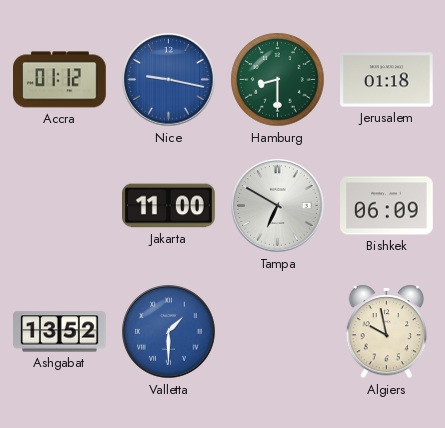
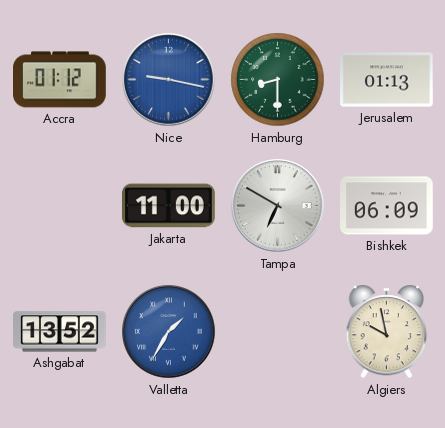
Jerusalem: 01:18 -> 01:13 (387, 80)
Valletta: 1:30 -> 1:35 (169, 332)
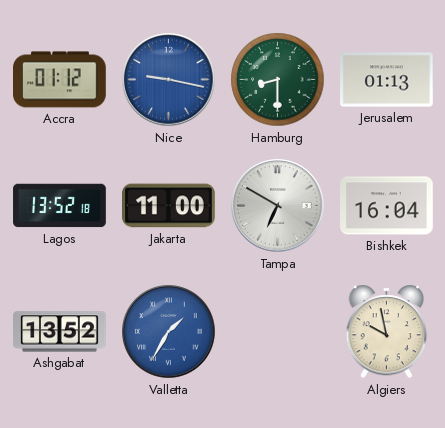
Lagos: none -> 13:52 (60, 206)
Bishkek: 06:09 -> 16:04 (387, 206)
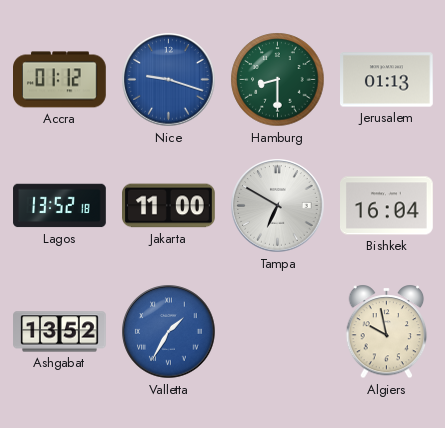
Nice: 9:17 -> 9:18 (169, 80)
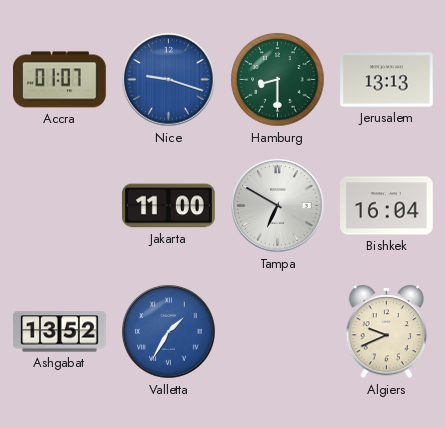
Accra: 01:12 -> 01:07 (60, 80)
Jerusalem: 01:13 -> 13:13 (387, 80)
Lagos: 13:52 -> none (60, 206)
Algiers: 9:58 -> 9:41 (387, 332)
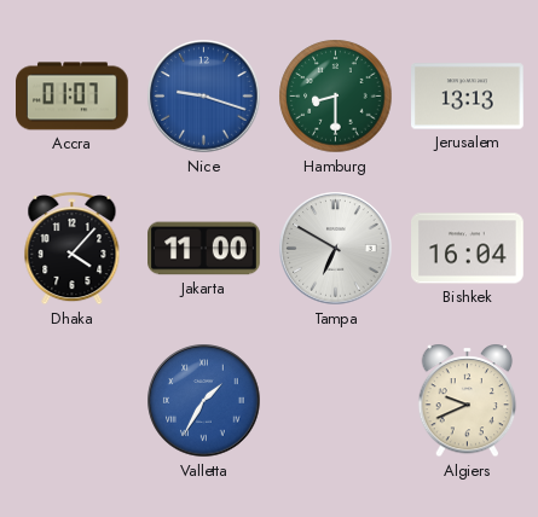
Dhaka: none -> 4:07 (73, 249)
Ashgabat: 13:52 -> none (60, 332)
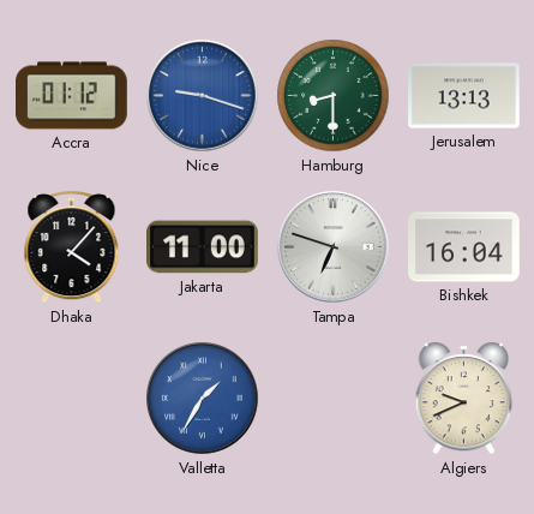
Accra: 01:07 -> 01:12 (72, 96)
Tampa: 6:50 -> 6:48 (334, 247)
